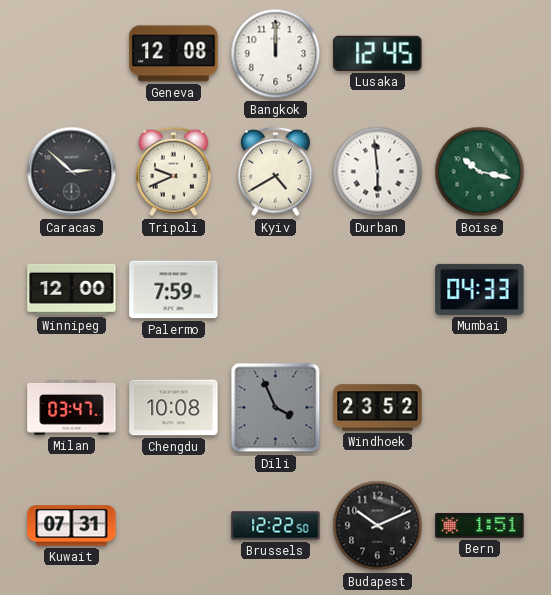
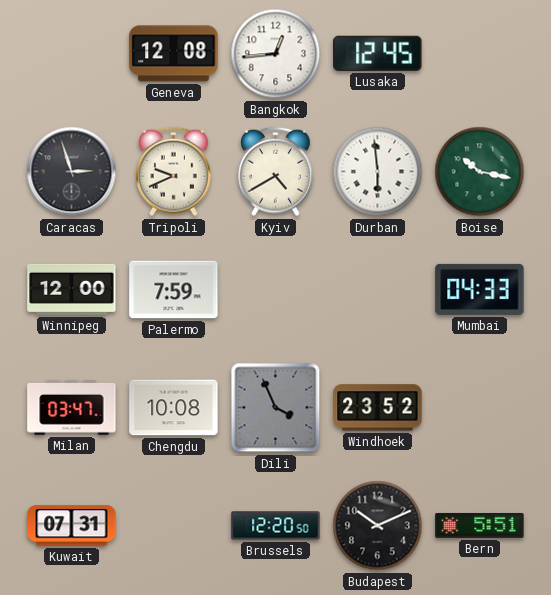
Bangkok: 12:00 -> 12:44 (276, 54)
Caracas: 2:52 -> 2:57 (72, 172)
Brussels: 12:22 -> 12:20 (276, 526)
Bern: 1:51 -> 5:51 (480, 525)
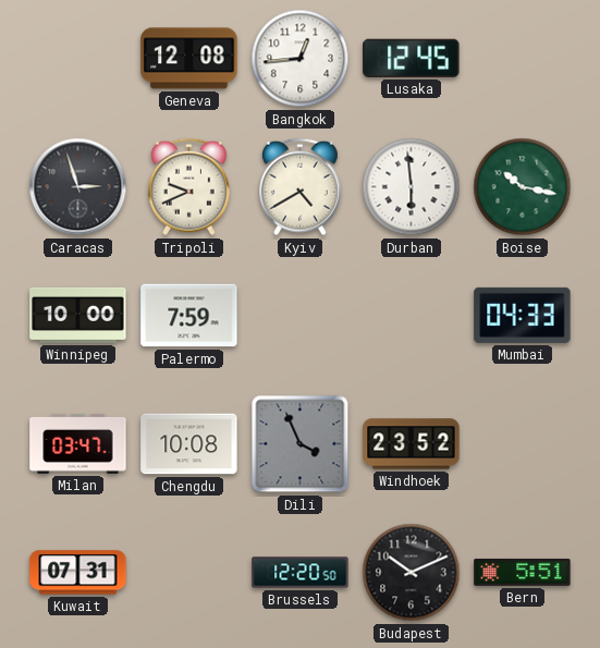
Winnipeg: 12:00 -> 10:00 (78, 315)
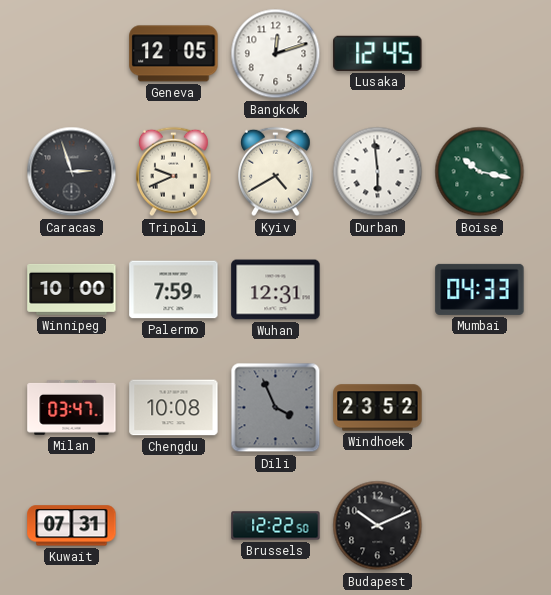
Geneva: 12:08 -> 12:05 (174, 54)
Bangkok: 12:44 -> 12:12 (276, 54)
Wuhan: none -> 12:31 (276, 290)
Brussels: 12:20 -> 12:22 (276, 526)
Bern: 5:51 -> none (523, 572)
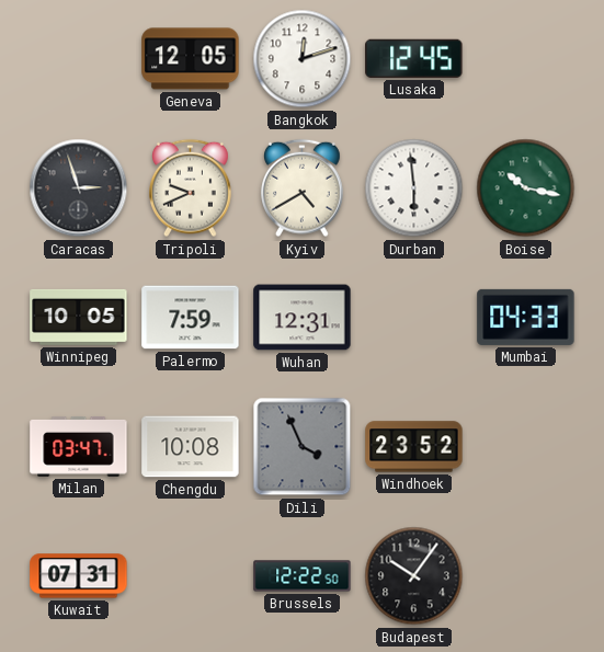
Winnipeg: 10:00 -> 10:05 (79, 317)
Budapest: 10:11 -> 10:06 (414, 576)
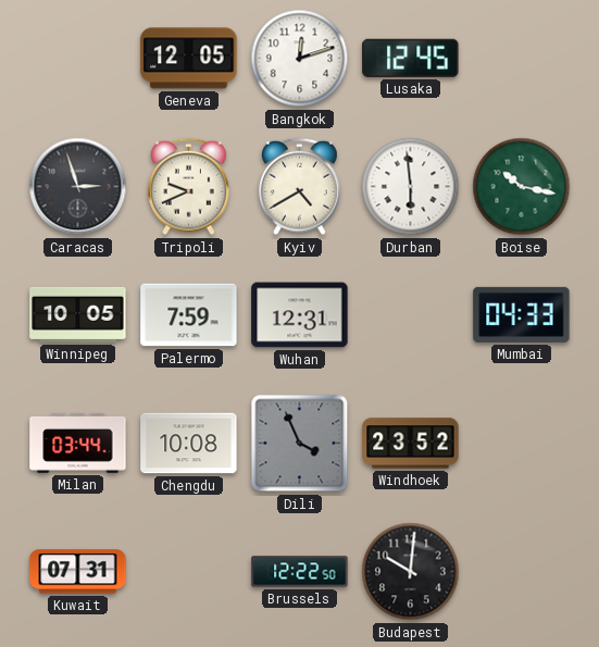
Milan: 03:47 -> 03:44 (78, 443)
Budapest: 10:06 -> 10:01 (411, 572)
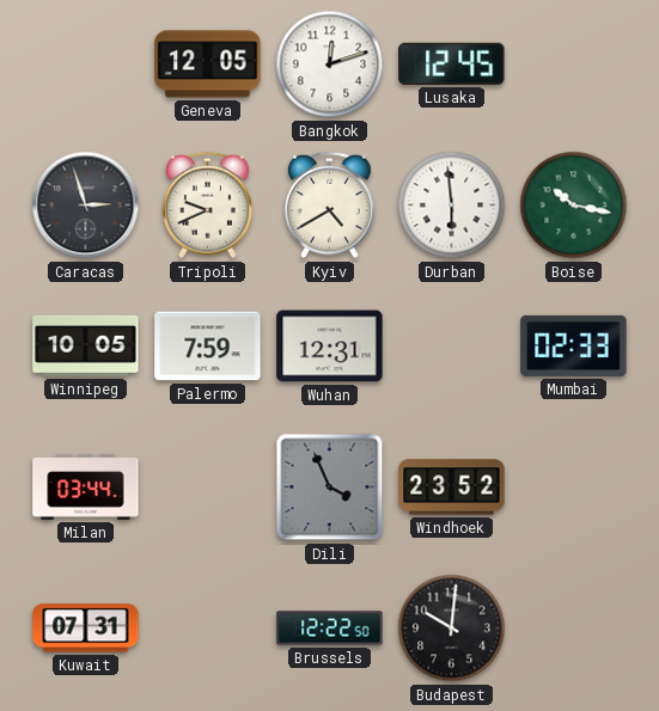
Mumbai: 04:33 -> 02:33 (574, 345)
Chengdu: 10:08 -> none (189, 444)
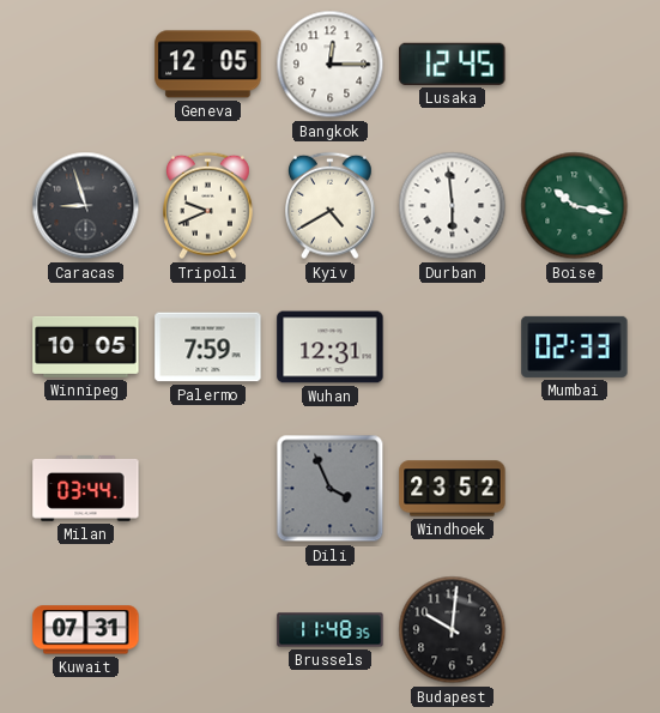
Bangkok: 12:12 -> 12:15 (331, 65)
Caracas: 2:57 -> 8:57 (86, 206)
Brussels: 12:22 -> 11:48 (331, 630)
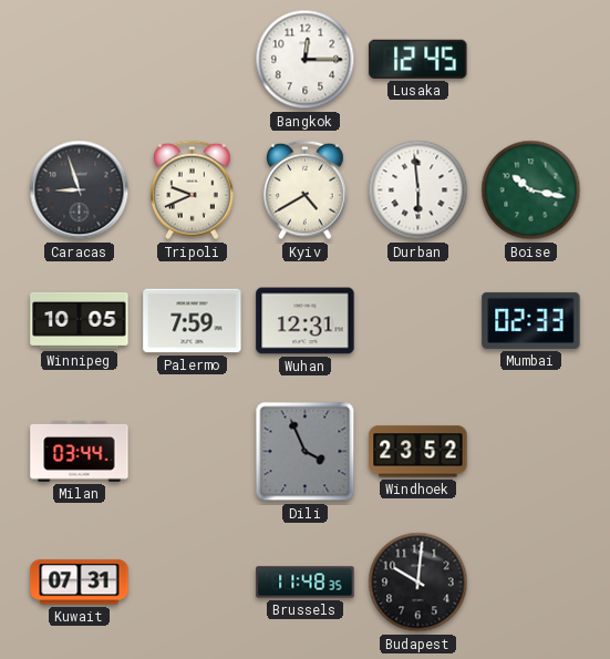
Geneva: 12:05 -> none (208, 65)
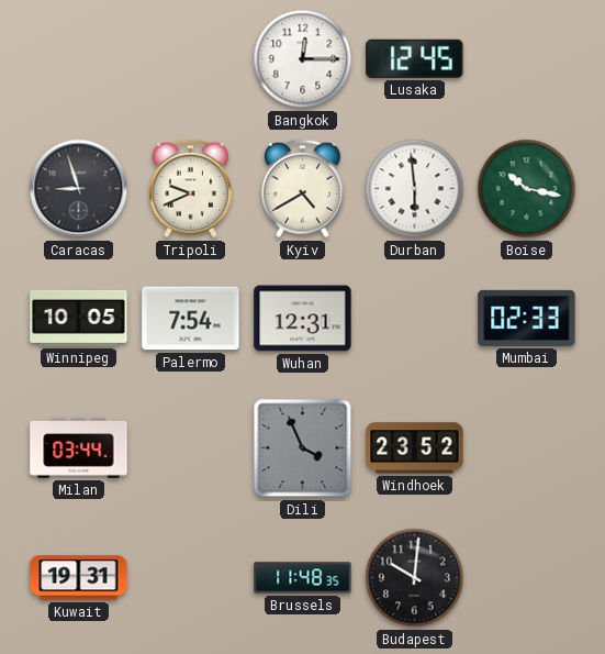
Palermo: 7:59 -> 7:54 (191, 319)
Kuwait: 07:31 -> 19:31 (79, 578)
